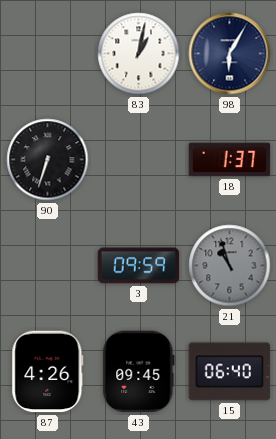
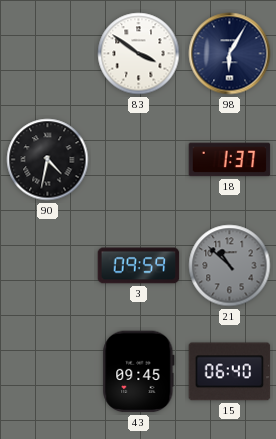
83: 1:02 -> 3:51 (139, 54)
90: 6:33 -> 4:32 (48, 160)
21: 10:57 -> 10:52 (230, 266)
87: 4:26 -> none (48, 372)
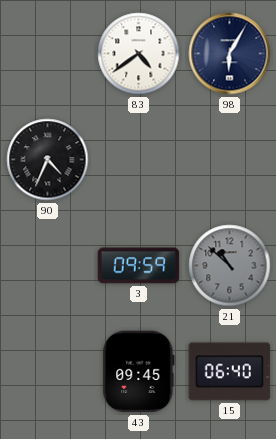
83: 3:51 -> 4:39 (139, 54)
90: 4:32 -> 4:34 (48, 160)
18: 1:37 -> none (230, 160)
